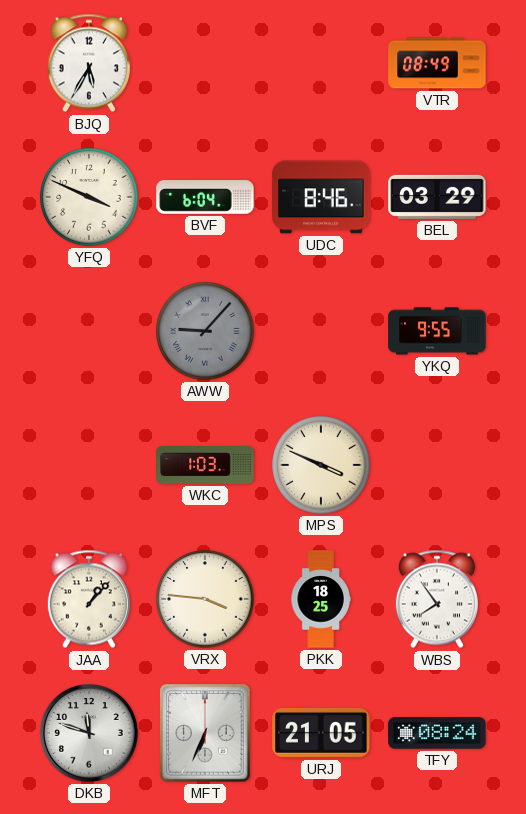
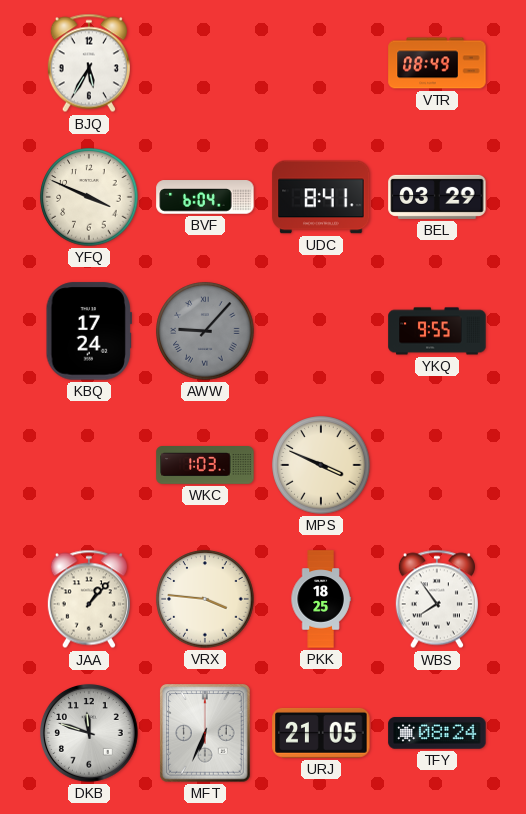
UDC: 8:46 -> 8:41 (321, 197)
KBQ: none -> 17:24 (88, 331)
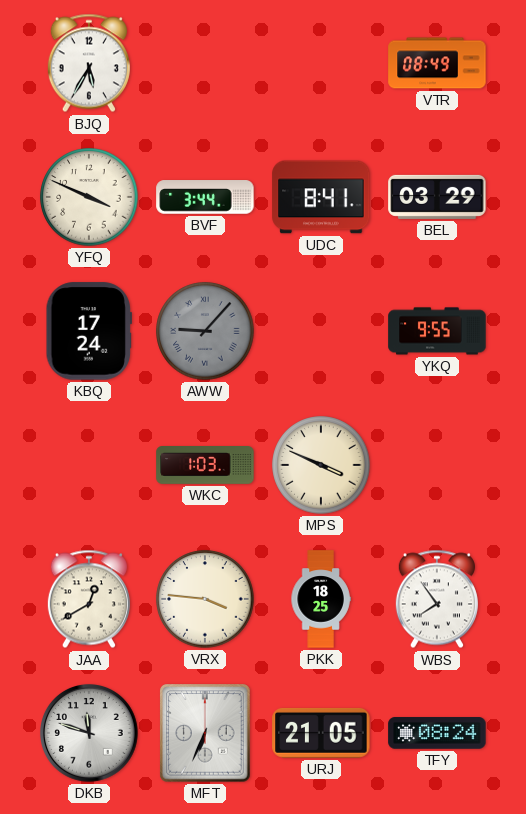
BVF: 6:04 -> 3:44 (205, 197)
JAA: 1:07 -> 12:40 (89, 599)
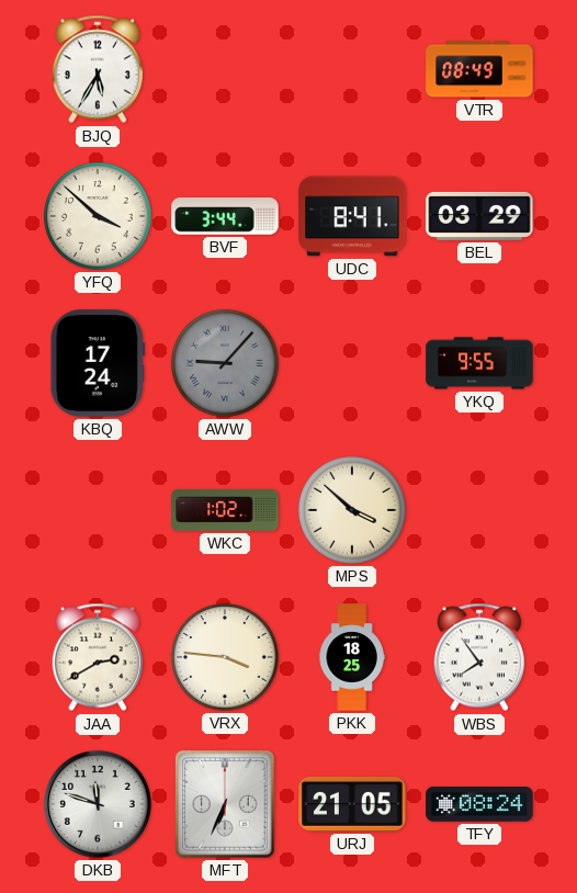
YFQ: 3:49 -> 3:52 (98, 216)
WKC: 1:03 -> 1:02 (225, 511)
MPS: 3:49 -> 3:52 (352, 510)
JAA: 12:40 -> 2:40 (98, 657)
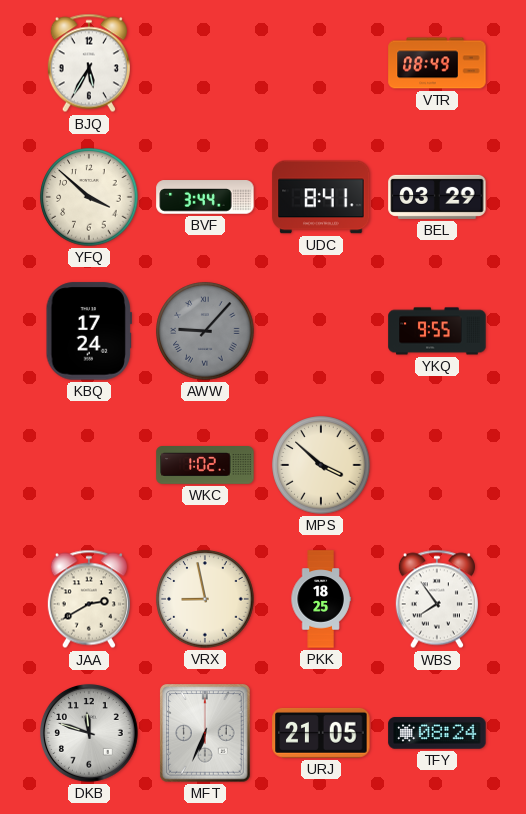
VRX: 3:46 -> 8:58 (205, 599)
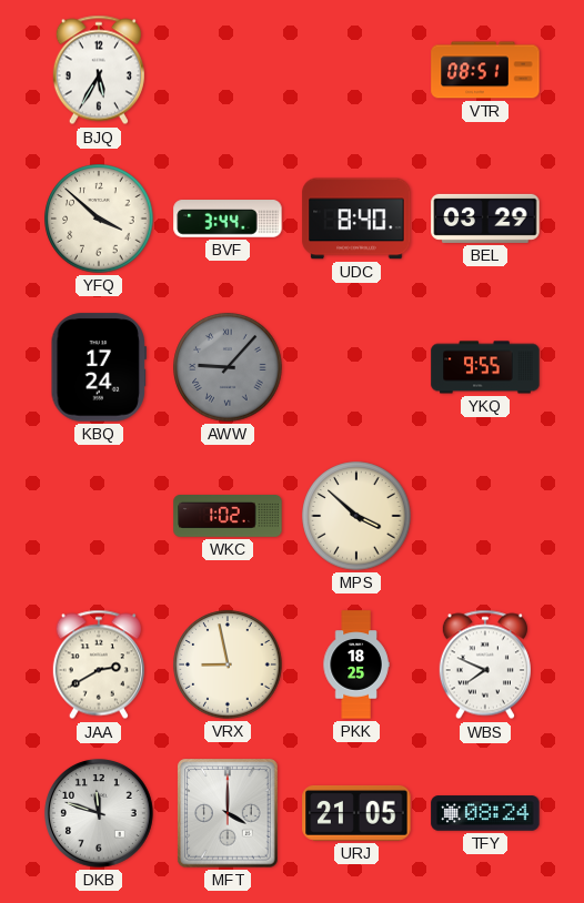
VTR: 08:49 -> 08:51 (485, 70)
UDC: 8:41 -> 8:40 (356, 219)
WBS: 7:54 -> 7:49 (485, 664)
MFT: 6:34 -> 4:00 (228, 813)
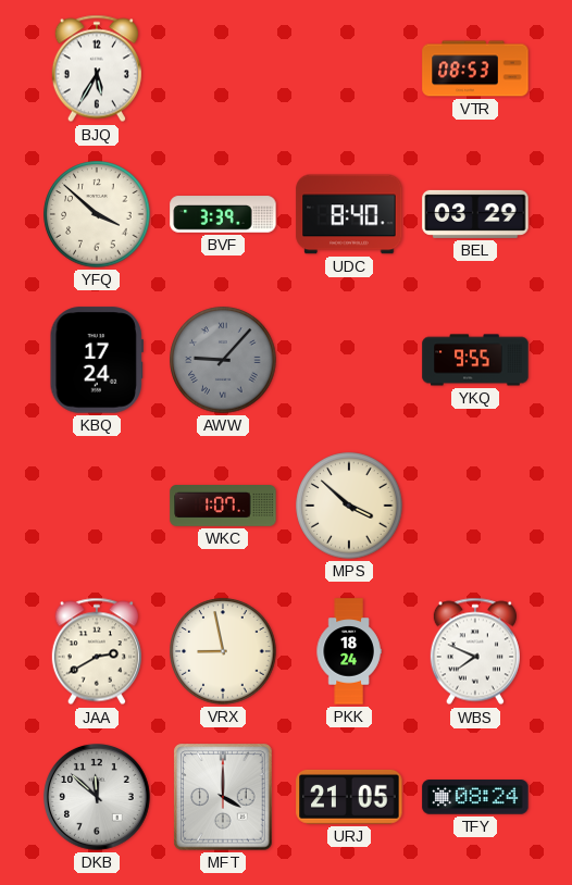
VTR: 08:51 -> 08:53 (475, 68)
BVF: 3:44 -> 3:39 (223, 214)
WKC: 1:02 -> 1:07 (223, 507)
PKK: 18:25 -> 18:24 (349, 651)
DKB: 11:48 -> 11:52 (98, 798)
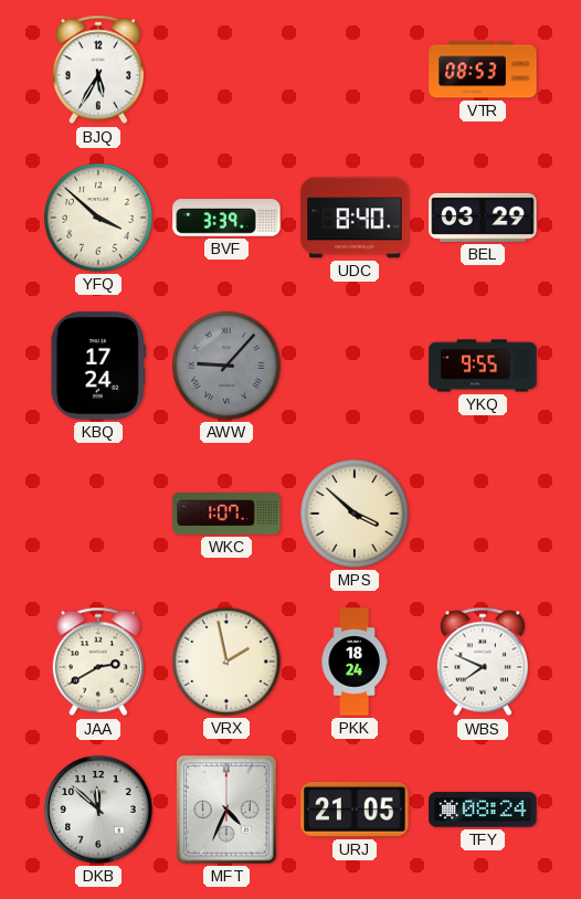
VRX: 8:58 -> 1:58 (226, 662)
MFT: 4:00 -> 4:34 (226, 810)
